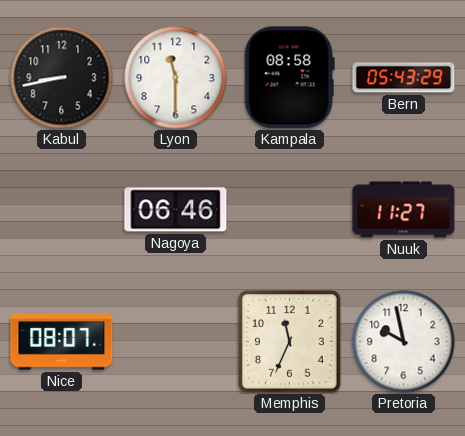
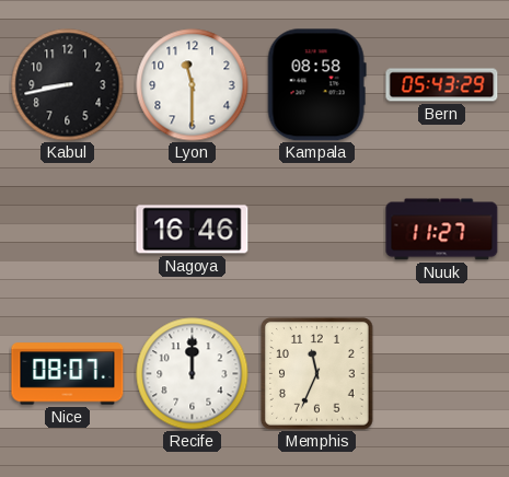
Nagoya: 06:46 -> 16:46 (193, 230)
Recife: none -> 12:00 (193, 374)
Pretoria: 9:58 -> none (404, 342)
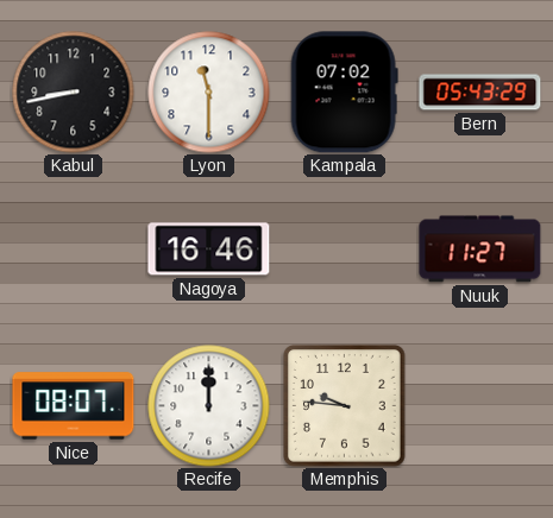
Kampala: 08:58 -> 07:02 (344, 93)
Memphis: 11:34 -> 9:46 (345, 406)
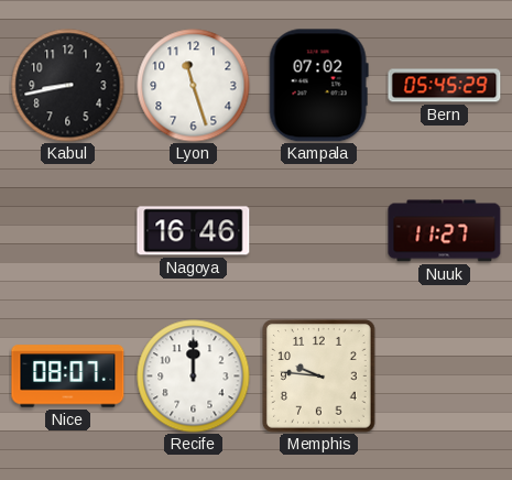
Lyon: 11:30 -> 11:27 (194, 86)
Bern: 05:43 -> 05:45 (445, 86)
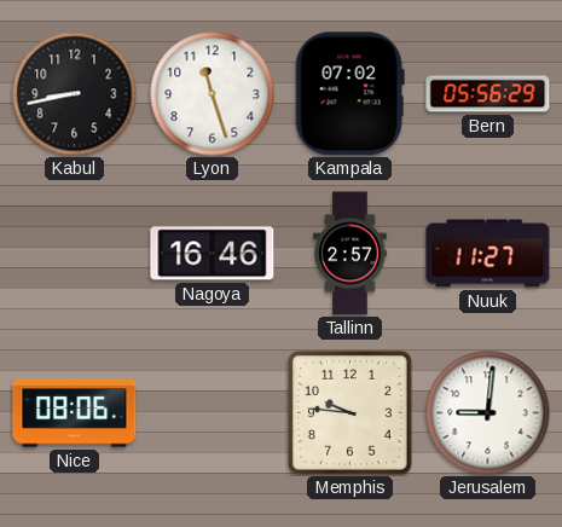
Bern: 05:45 -> 05:56 (488, 94)
Tallinn: none -> 2:57 (350, 254)
Nice: 08:07 -> 08:06 (75, 413)
Recife: 12:00 -> none (194, 377)
Jerusalem: none -> 9:01 (488, 413)
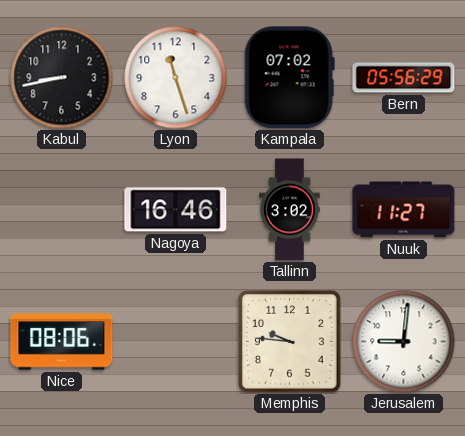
Tallinn: 2:57 -> 3:02 (290, 210)
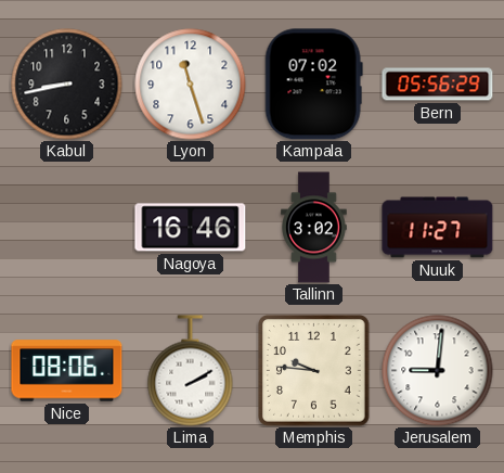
Lima: none -> 2:10 (191, 371)
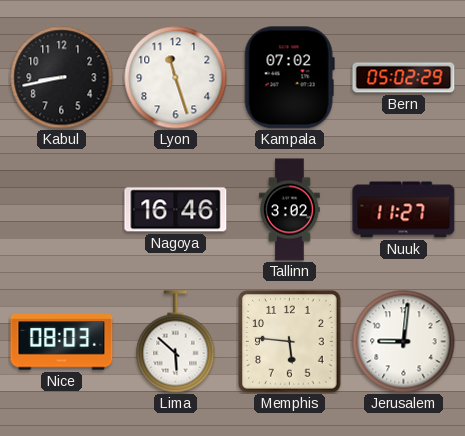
Bern: 05:56 -> 05:02 (404, 78)
Nice: 08:06 -> 08:03 (62, 342)
Lima: 2:10 -> 5:52 (176, 342)
Memphis: 9:46 -> 5:46 (290, 342)
